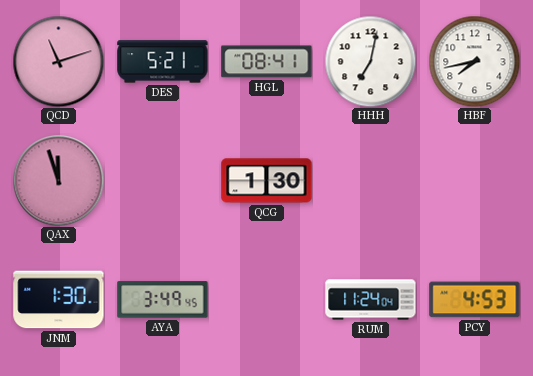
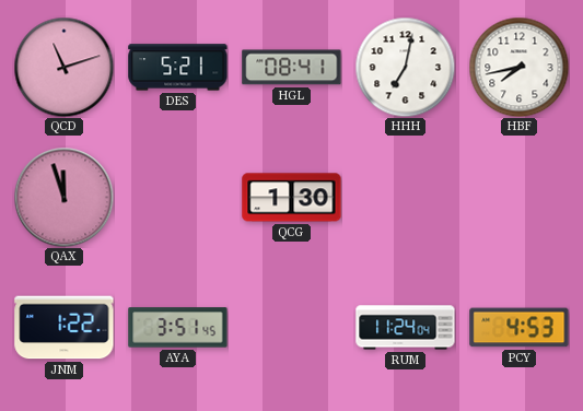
JNM: 1:30 -> 1:22 (65, 328)
AYA: 3:49 -> 3:51 (178, 328)
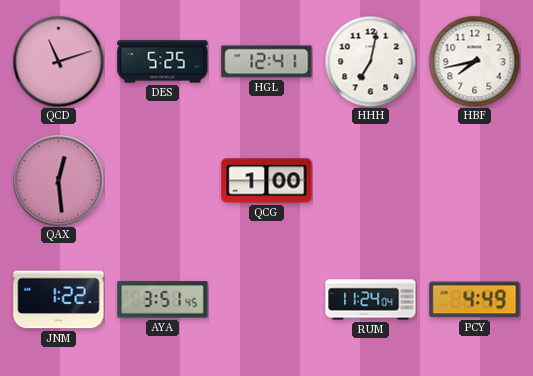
DES: 5:21 -> 5:25 (163, 62)
HGL: 08:41 -> 12:41 (267, 62)
QAX: 11:57 -> 12:29 (58, 180)
QCG: 1:30 -> 1:00 (267, 181)
PCY: 4:53 -> 4:49 (475, 300)
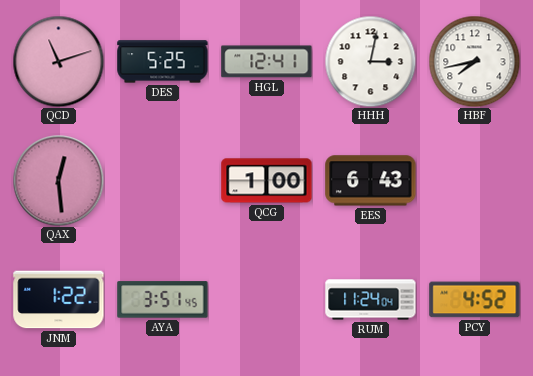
HHH: 7:02 -> 3:02 (370, 61)
EES: none -> 6:43 (371, 181)
PCY: 4:49 -> 4:52 (475, 300)
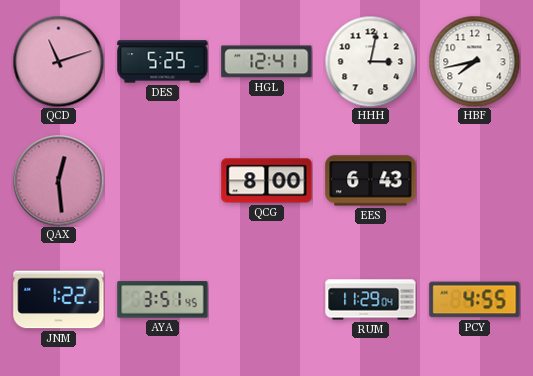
QCG: 1:00 -> 8:00 (267, 181)
RUM: 11:24 -> 11:29 (371, 300)
PCY: 4:52 -> 4:55 (475, 300)
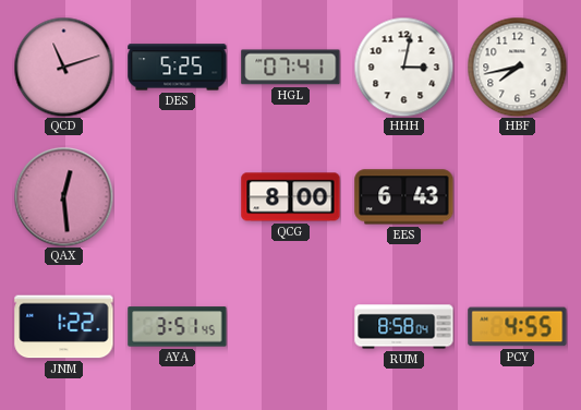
HGL: 12:41 -> 07:41 (291, 68)
RUM: 11:29 -> 8:58 (404, 327)
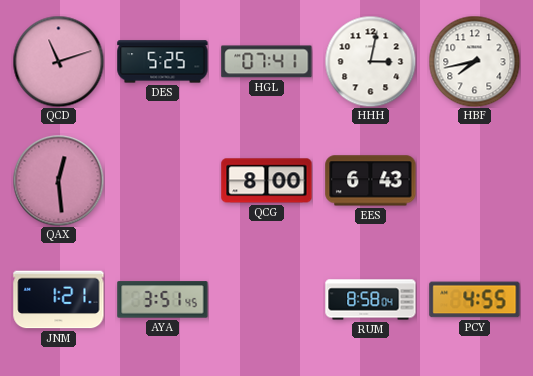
JNM: 1:22 -> 1:21 (59, 300)
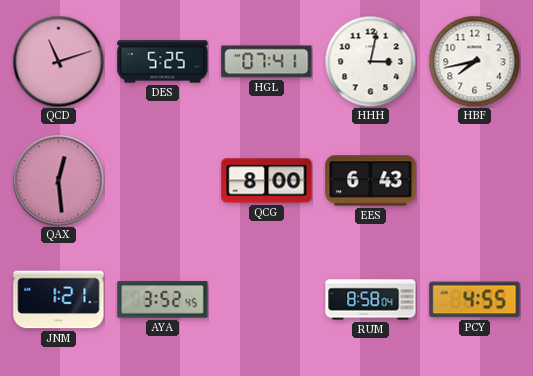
AYA: 3:51 -> 3:52 (163, 300)
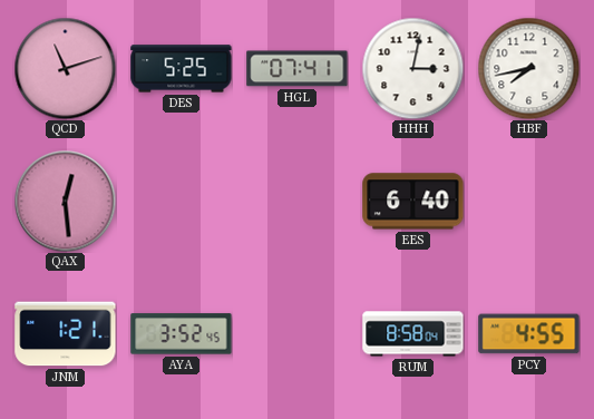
QCG: 8:00 -> none (267, 181)
EES: 6:43 -> 6:40 (413, 202)
